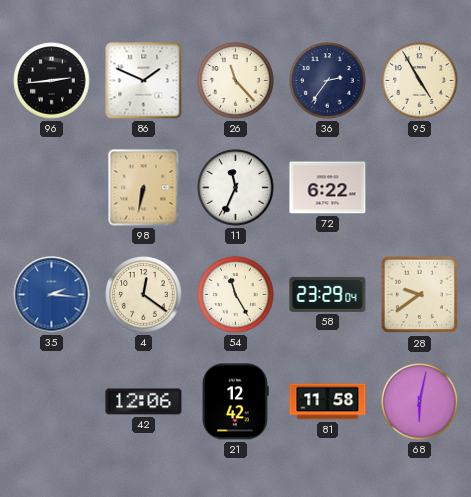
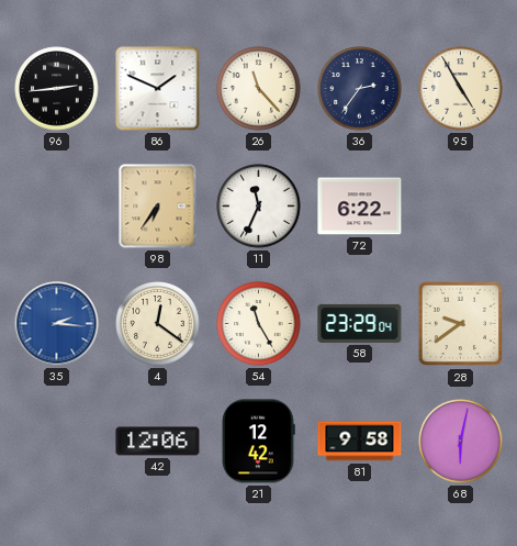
98: 6:32 -> 6:36 (158, 207)
81: 11:58 -> 9:58 (360, 442)
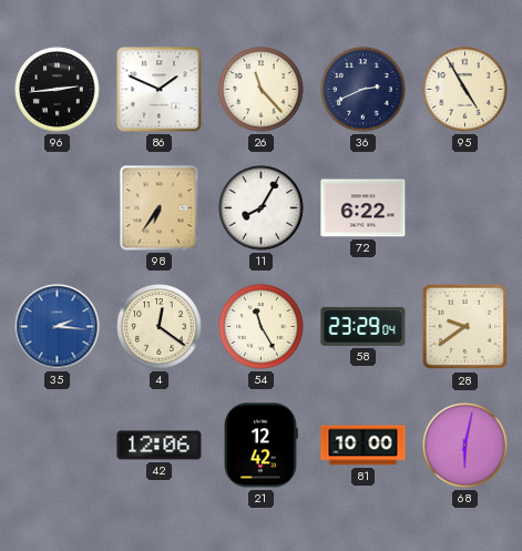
36: 2:36 -> 2:41 (364, 90)
11: 11:34 -> 8:05 (262, 208)
81: 9:58 -> 10:00 (364, 446)
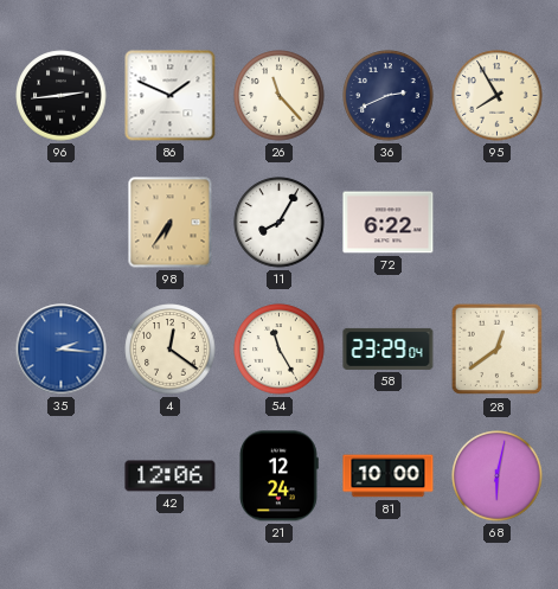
95: 4:55 -> 7:55 (498, 96)
28: 9:39 -> 12:39 (498, 350)
21: 12:42 -> 12:24 (278, 476)
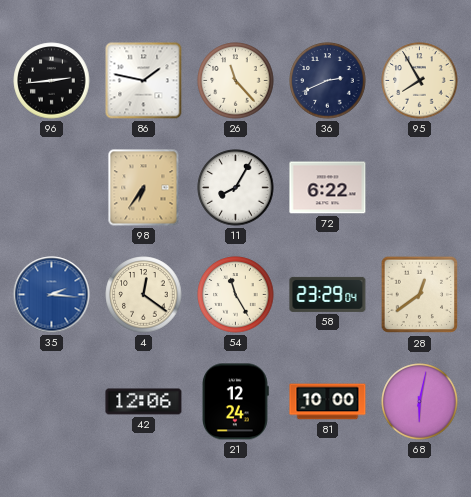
86: 1:49 -> 1:47 (144, 81)
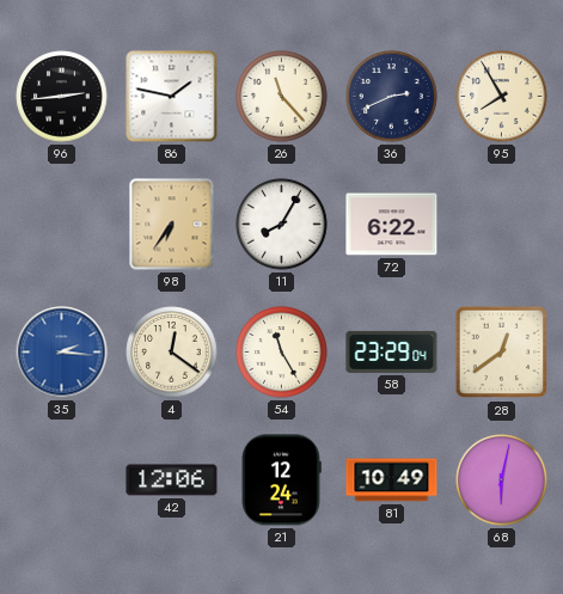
81: 10:00 -> 10:49 (392, 480)
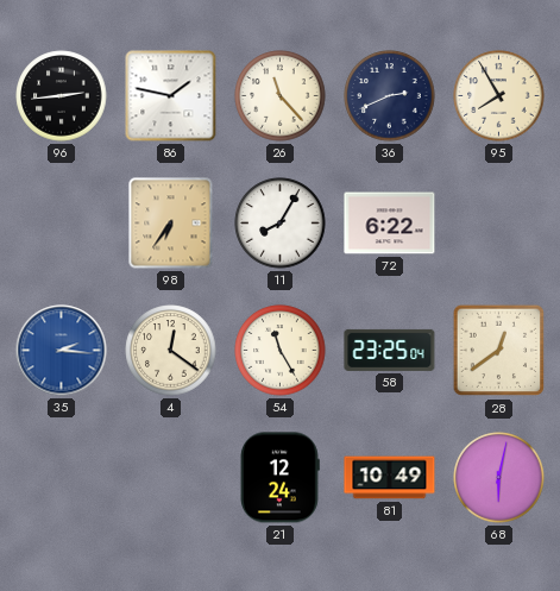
58: 23:29 -> 23:25 (390, 350)
42: 12:06 -> none (172, 480)
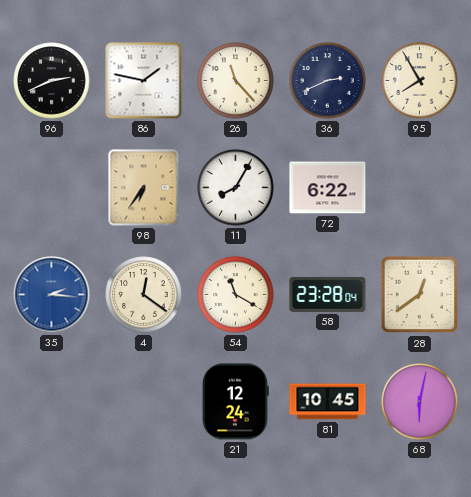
96: 2:44 -> 2:41 (52, 81)
54: 11:25 -> 11:20 (236, 295)
58: 23:25 -> 23:28 (328, 294)
81: 10:49 -> 10:45 (328, 402)
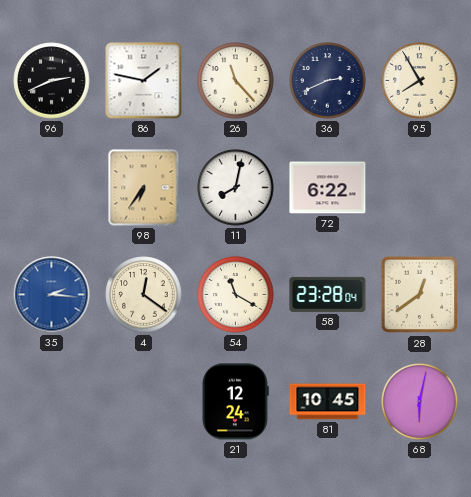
11: 8:05 -> 8:02 (236, 188)
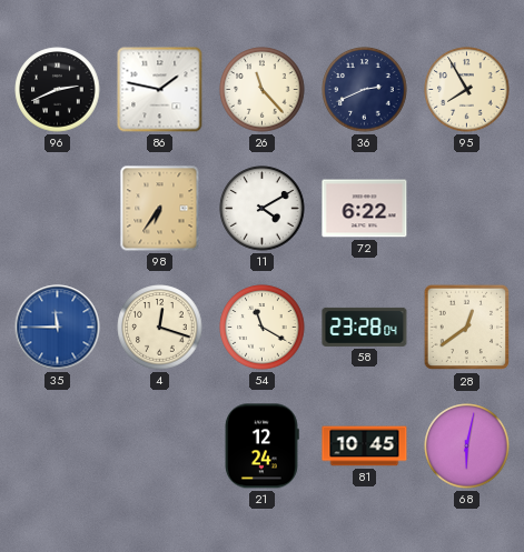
11: 8:02 -> 4:10 (263, 209)
35: 2:16 -> 11:45 (58, 328)
4: 12:21 -> 12:18 (160, 328)
